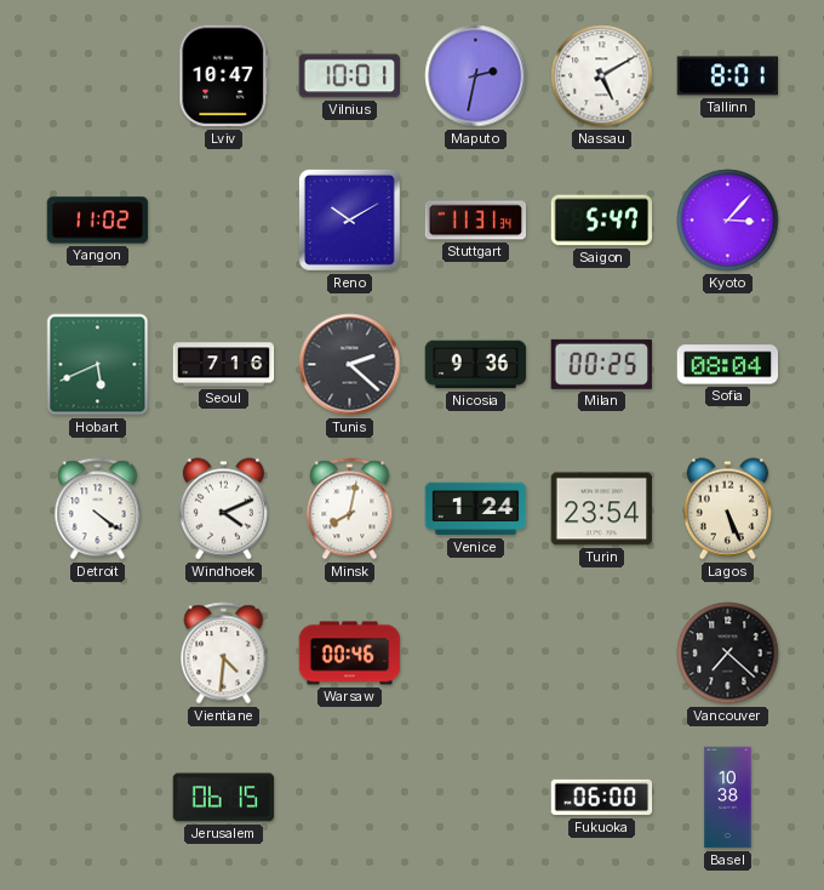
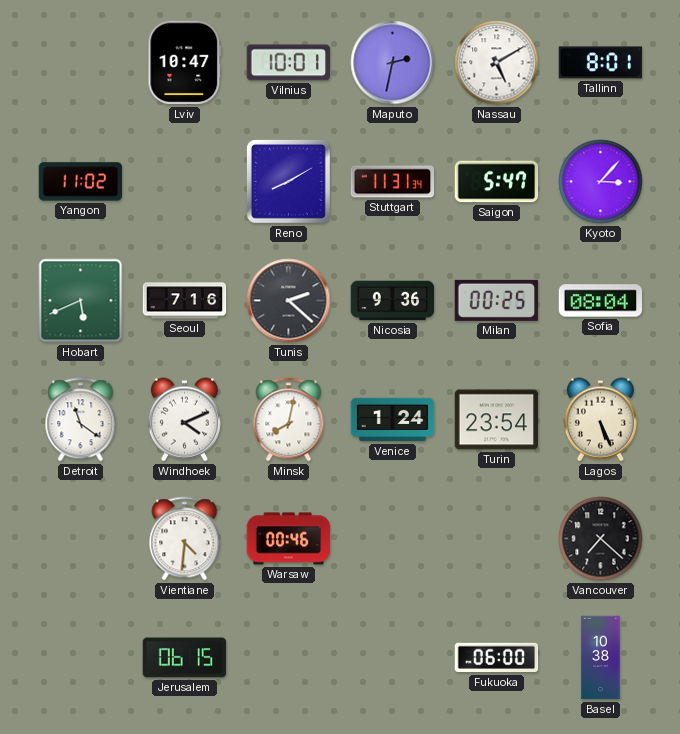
Reno: 10:10 -> 8:10 (288, 181)
Detroit: 4:21 -> 11:21 (81, 420)
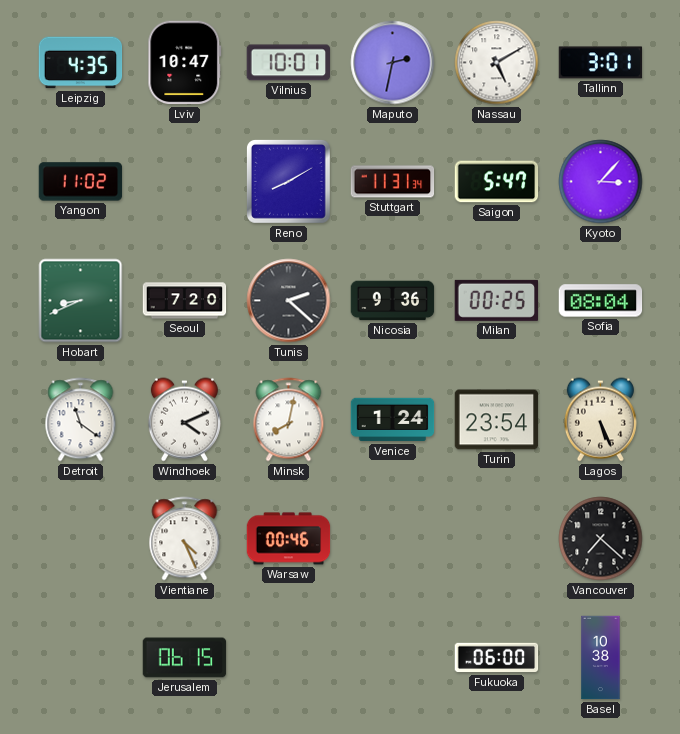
Leipzig: none -> 4:35 (81, 63)
Tallinn: 8:01 -> 3:01 (601, 63)
Hobart: 5:41 -> 8:41 (81, 301)
Seoul: 7:16 -> 7:20 (185, 301)
Vientiane: 4:31 -> 4:26 (185, 539)
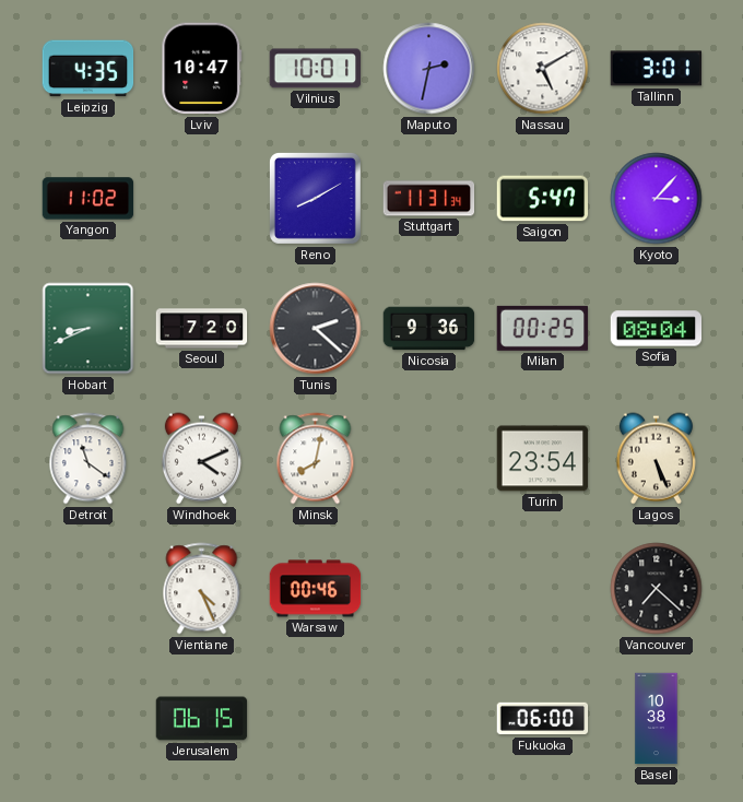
Venice: 1:24 -> none (393, 420)
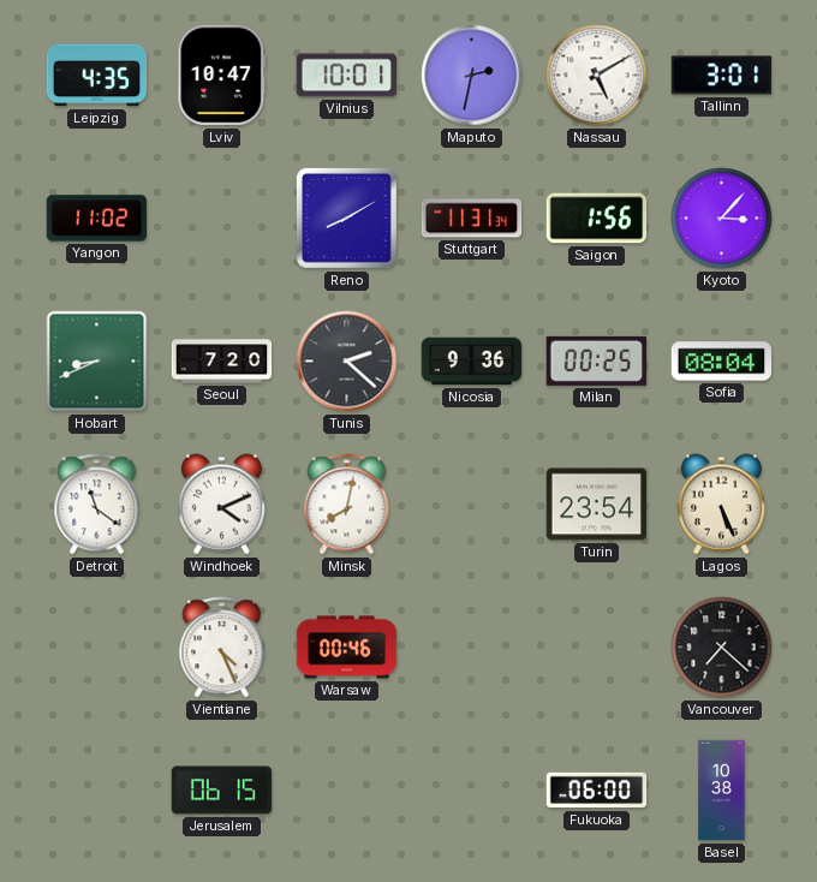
Saigon: 5:47 -> 1:56 (597, 219)
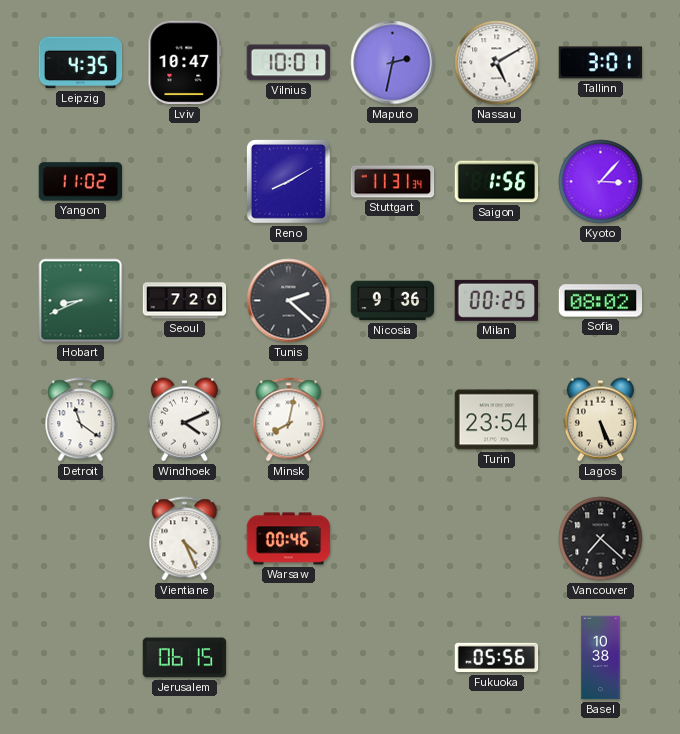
Sofia: 08:04 -> 08:02 (601, 301)
Fukuoka: 06:00 -> 05:56 (497, 658)
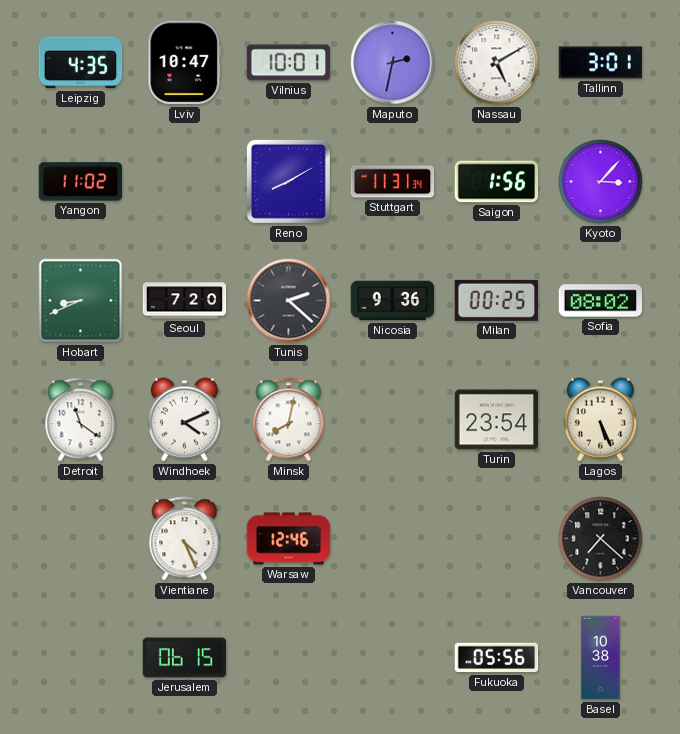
Warsaw: 00:46 -> 12:46 (289, 539)
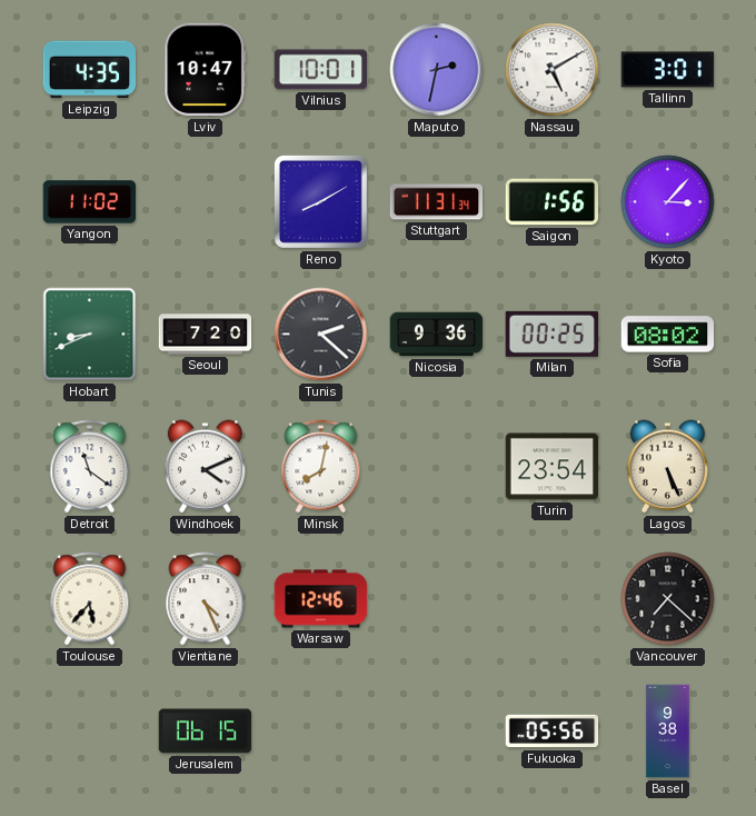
Toulouse: none -> 5:37 (90, 599)
Basel: 10:38 -> 9:38 (668, 732)
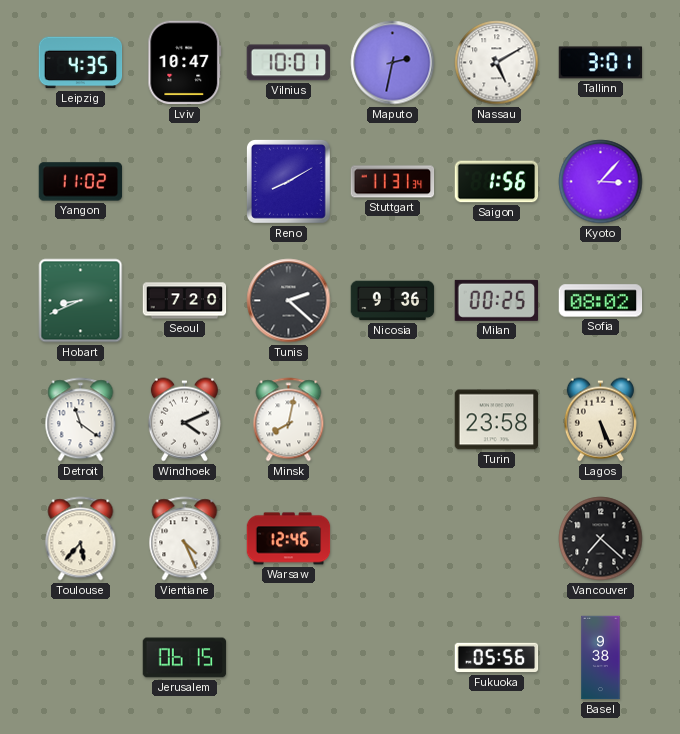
Turin: 23:54 -> 23:58 (497, 420)
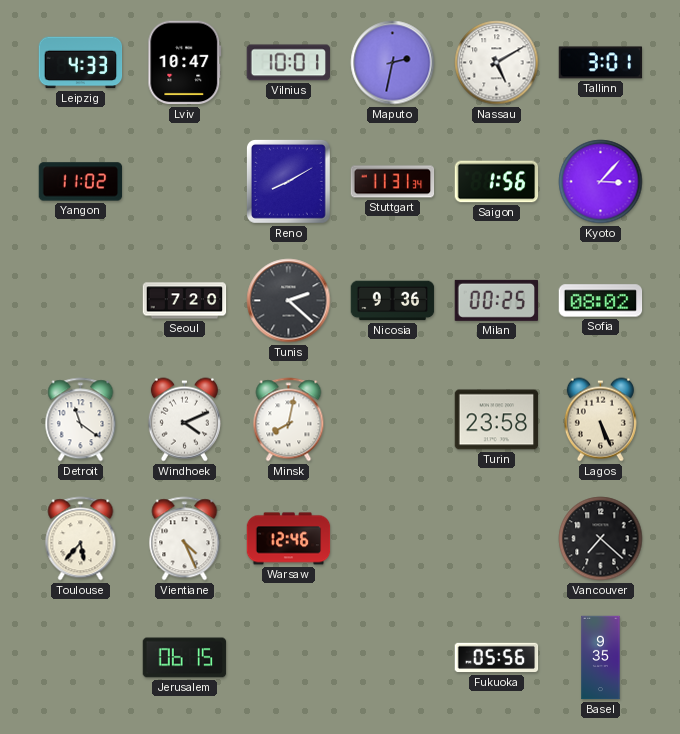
Leipzig: 4:35 -> 4:33 (81, 63)
Hobart: 8:41 -> none (81, 301)
Basel: 9:38 -> 9:35 (601, 658)
